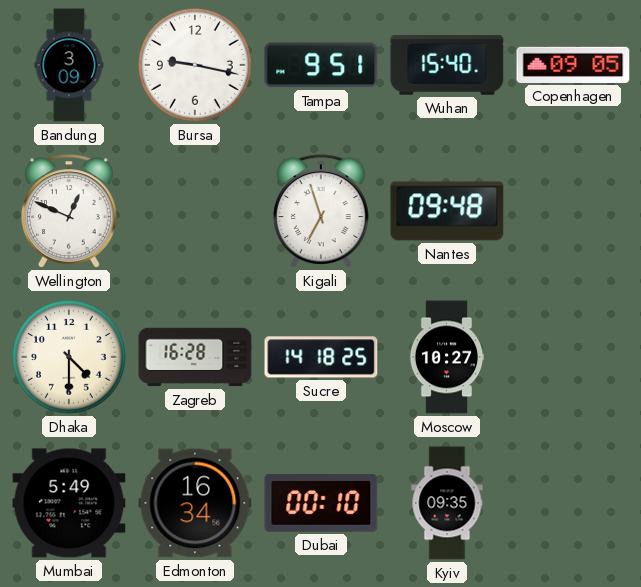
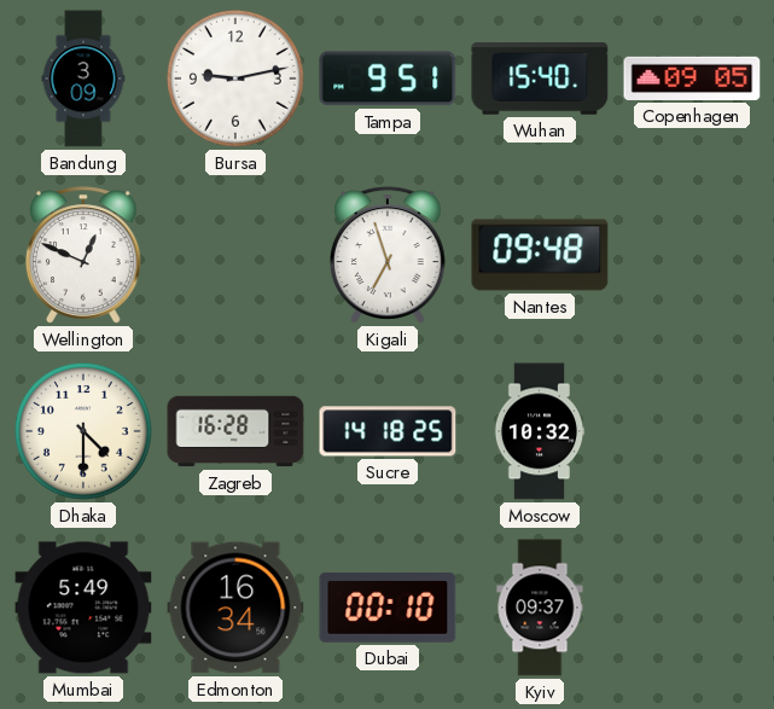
Bursa: 9:17 -> 9:13 (235, 79)
Moscow: 10:27 -> 10:32 (540, 431)
Kyiv: 09:35 -> 09:37 (540, 608)
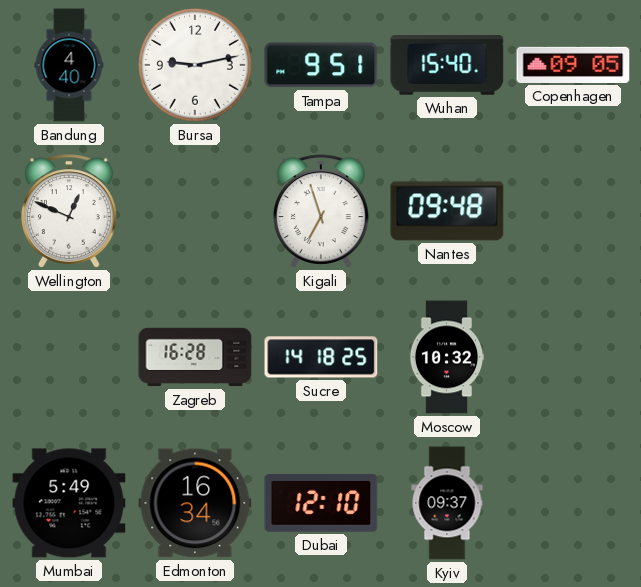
Bandung: 3:09 -> 4:40 (69, 65)
Dhaka: 4:30 -> none (83, 431)
Dubai: 00:10 -> 12:10 (321, 504)
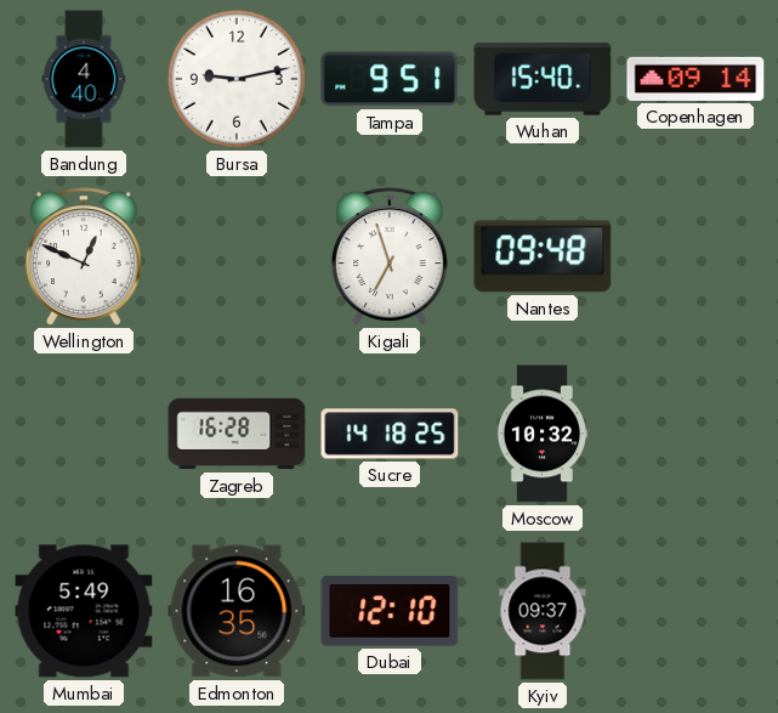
Copenhagen: 09:05 -> 09:14 (695, 79)
Edmonton: 16:34 -> 16:35 (237, 611)
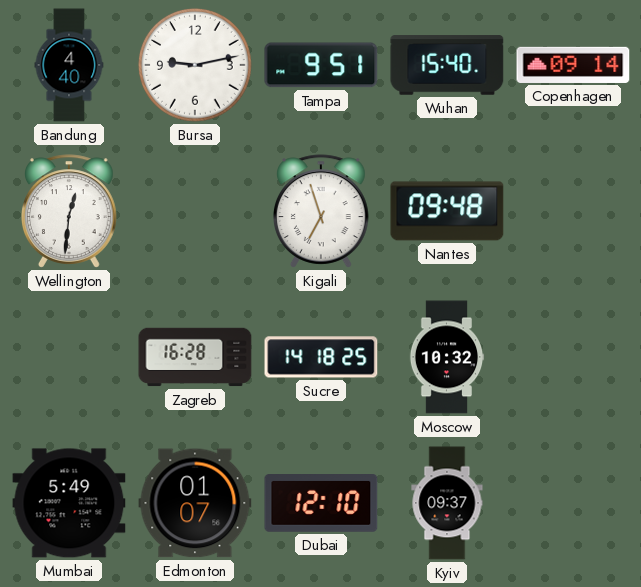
Wellington: 12:49 -> 12:31 (69, 211)
Edmonton: 16:35 -> 01:07 (195, 503)
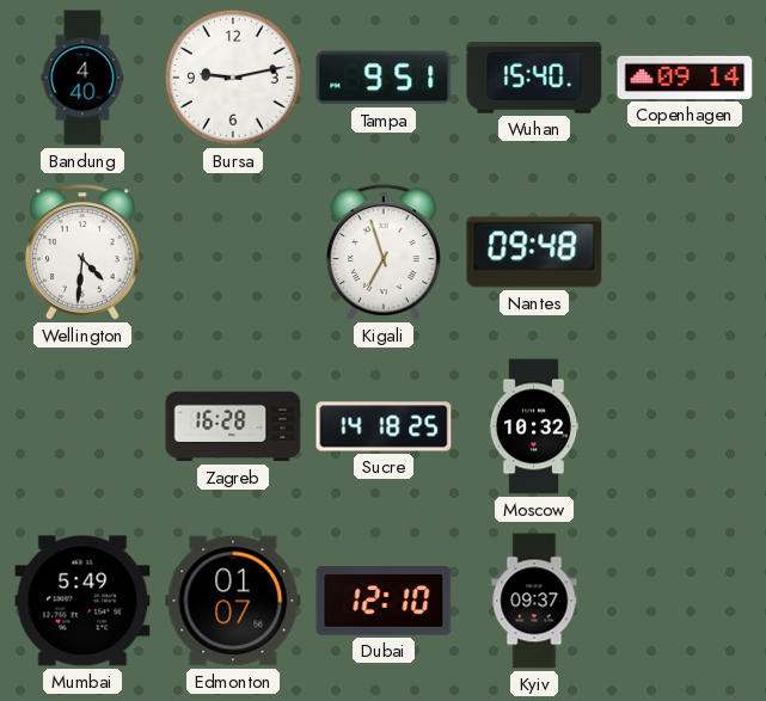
Wellington: 12:31 -> 4:31 (82, 252)
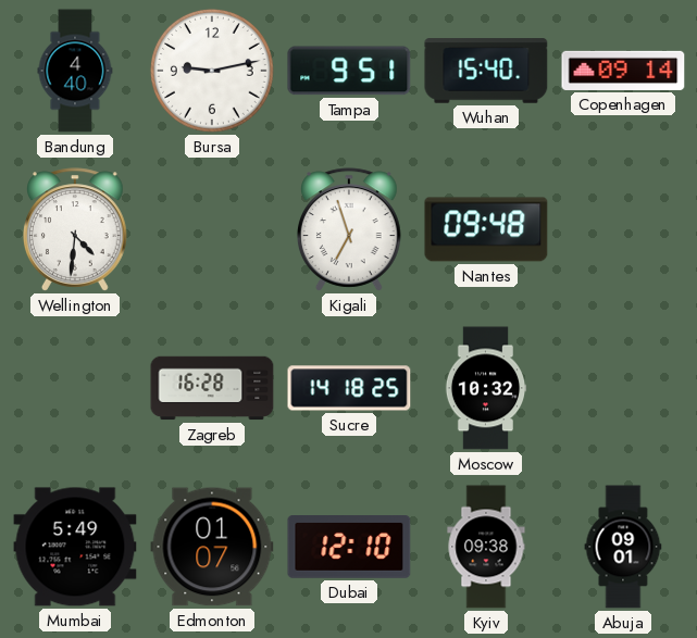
Kyiv: 09:37 -> 09:38 (486, 547)
Abuja: none -> 09:01 (623, 547)
